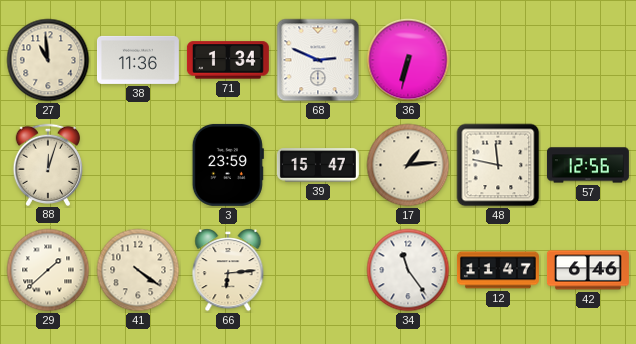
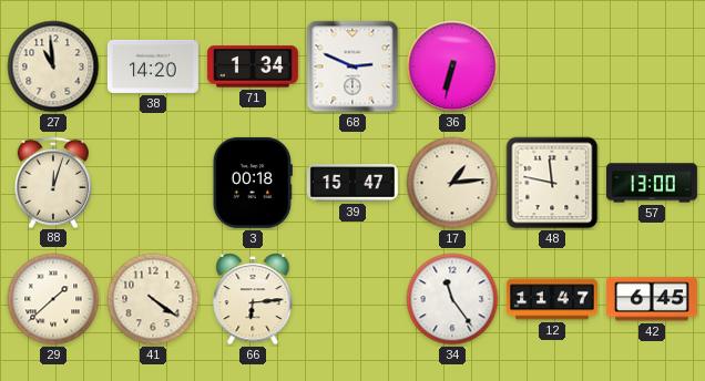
38: 11:36 -> 14:20 (153, 66)
3: 23:59 -> 00:18 (253, 183)
57: 12:56 -> 13:00 (652, 183)
42: 6:46 -> 6:45 (652, 299)
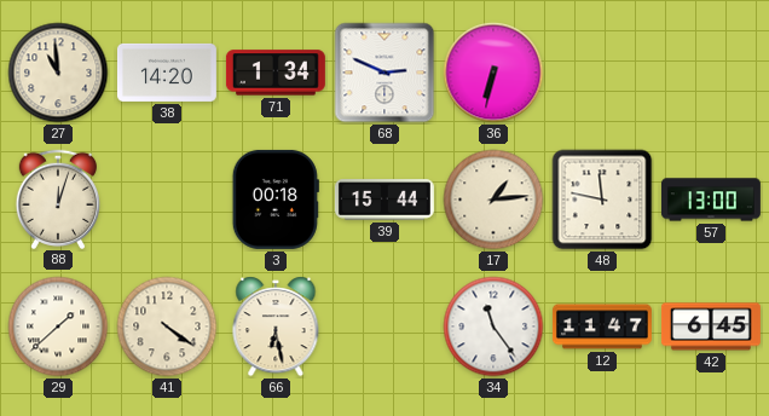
39: 15:47 -> 15:44 (384, 200)
66: 6:14 -> 6:28 (276, 327)
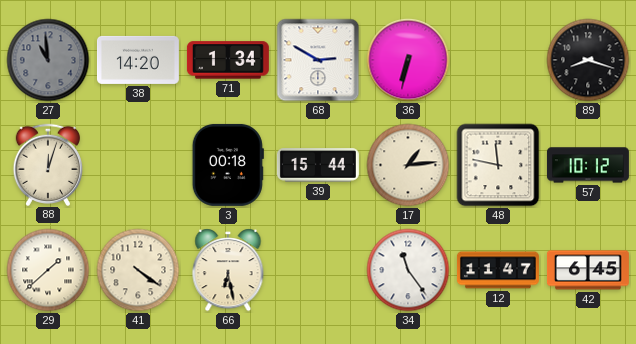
27 dial: cream -> grey (48, 60)
68: 2:49 -> 2:50 (318, 60)
89: none -> 8:18 (588, 60)
57: 13:00 -> 10:12 (588, 165)
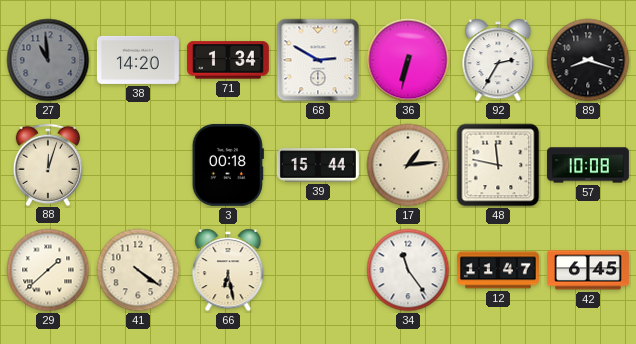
92: none -> 2:35 (498, 60)
57: 10:12 -> 10:08 (588, 165)
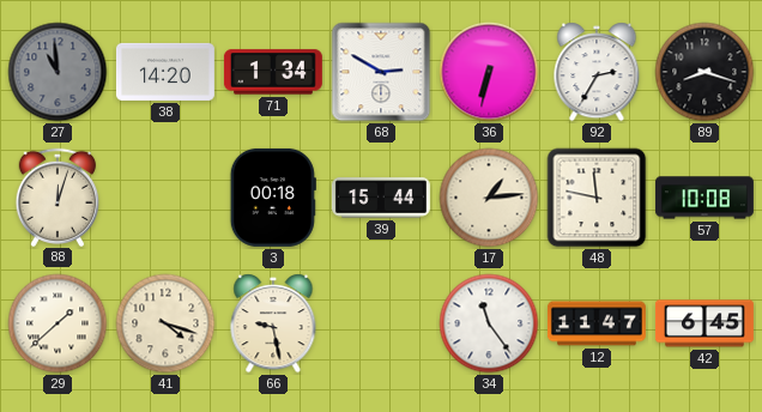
41: 4:21 -> 4:18 (165, 323)
66: 6:28 -> 9:28 (273, 323)
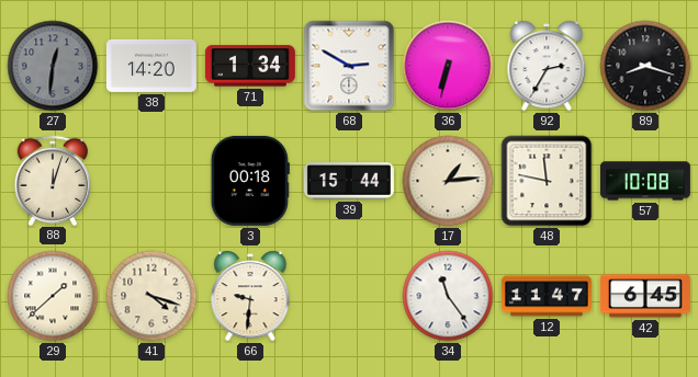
27: 10:59 -> 12:31 (53, 66)
66: 9:28 -> 9:31 (250, 296)
